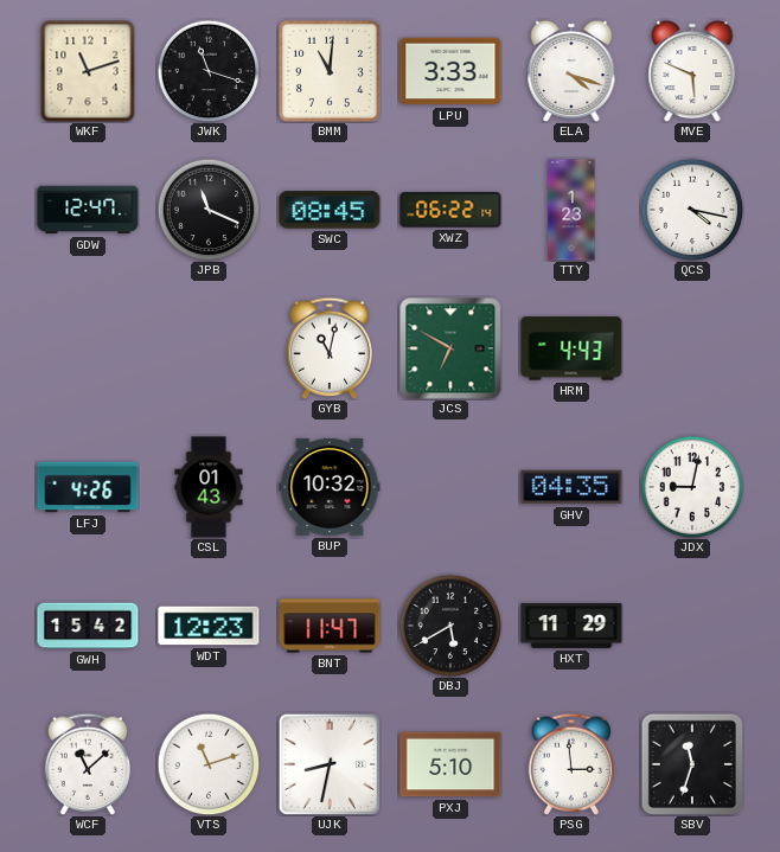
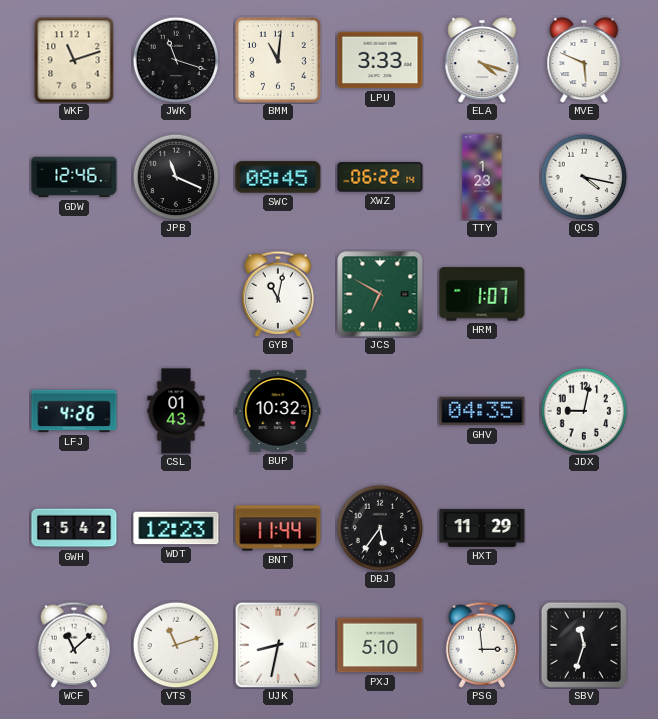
GDW: 12:47 -> 12:46 (74, 177)
HRM: 4:43 -> 1:07 (482, 294)
BNT: 11:47 -> 11:44 (278, 528)
DBJ: 5:40 -> 5:36 (380, 528)
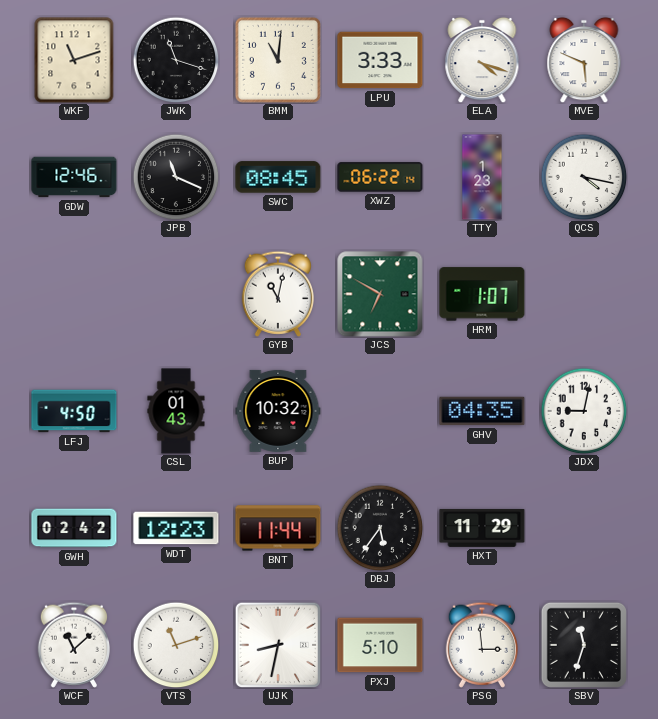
LFJ: 4:26 -> 4:50 (74, 411)
GWH: 15:42 -> 02:42 (74, 528)
